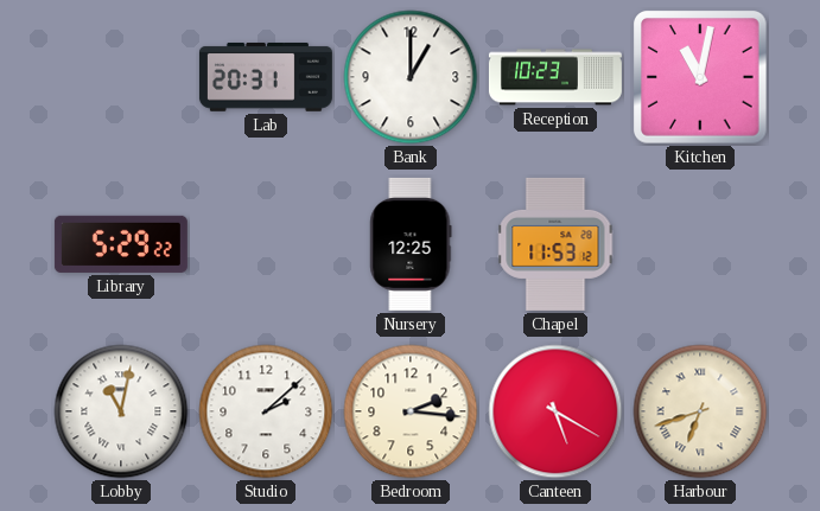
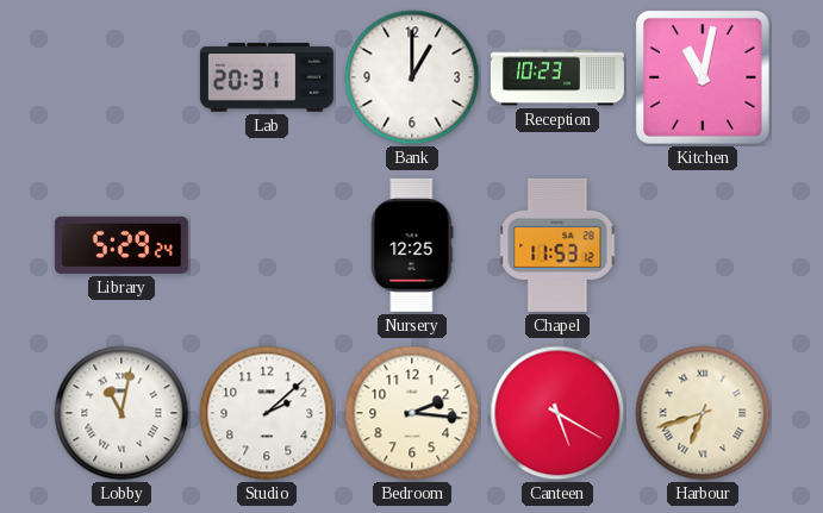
Library: 5:29:22 -> 5:29:24 (121, 245)
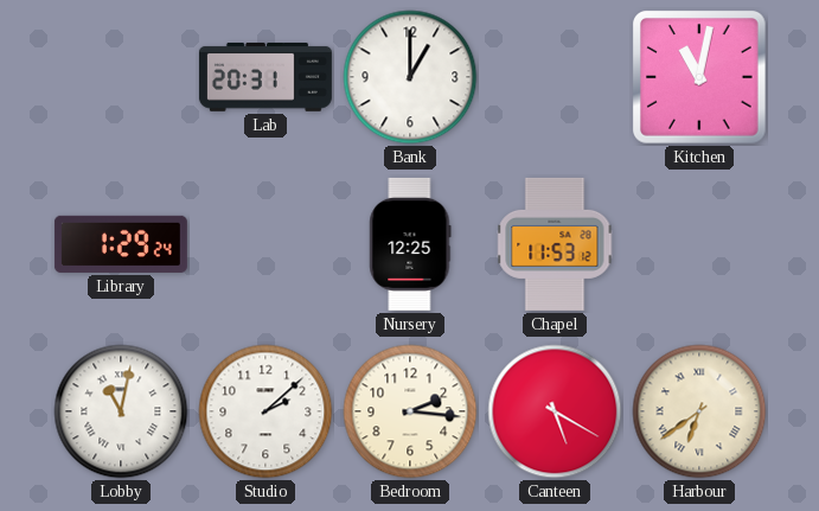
Reception: 10:23 -> none (557, 77)
Library: 5:29 -> 1:29 (121, 244)
Harbour: 6:42 -> 6:39 (699, 411)
